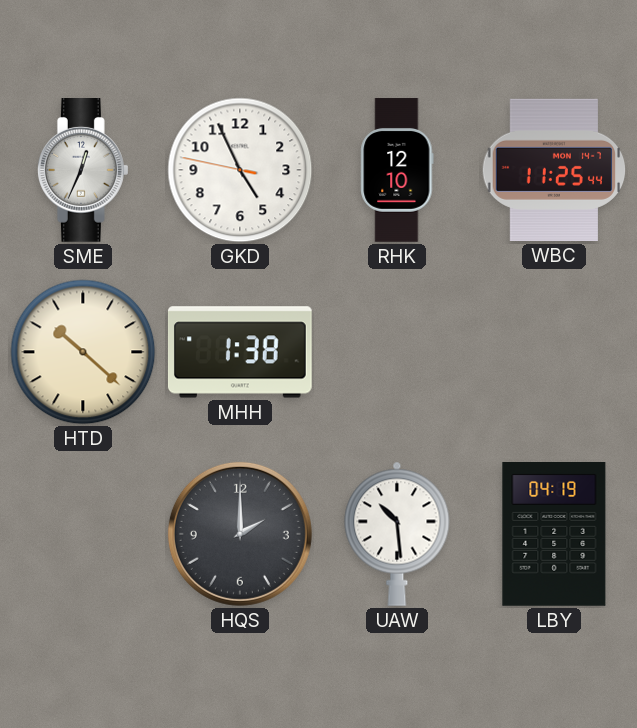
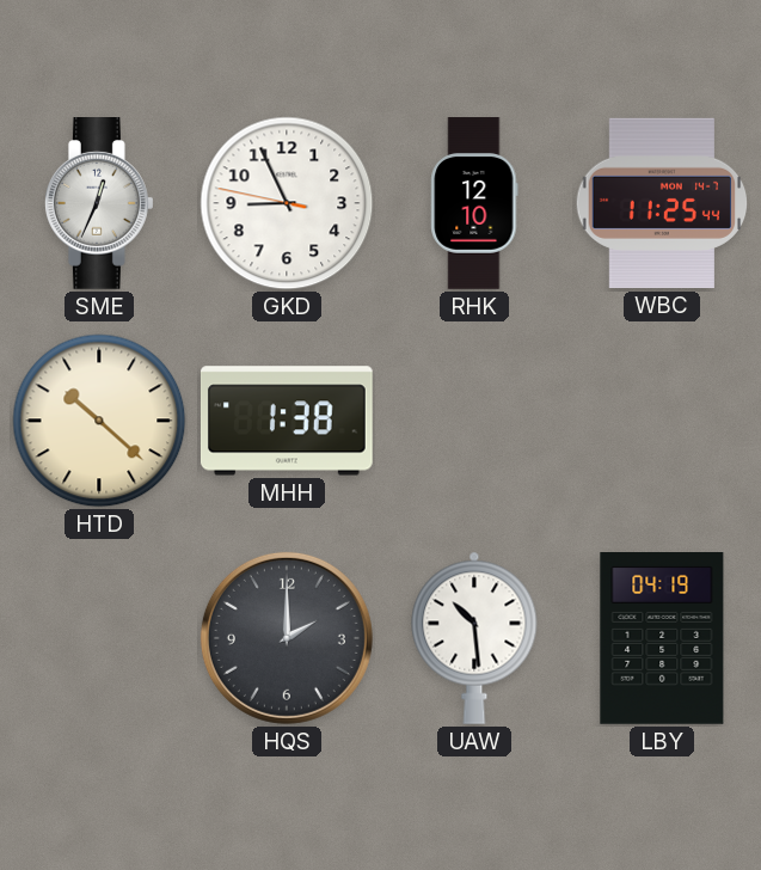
GKD: 4:55 -> 8:55 (287, 203)
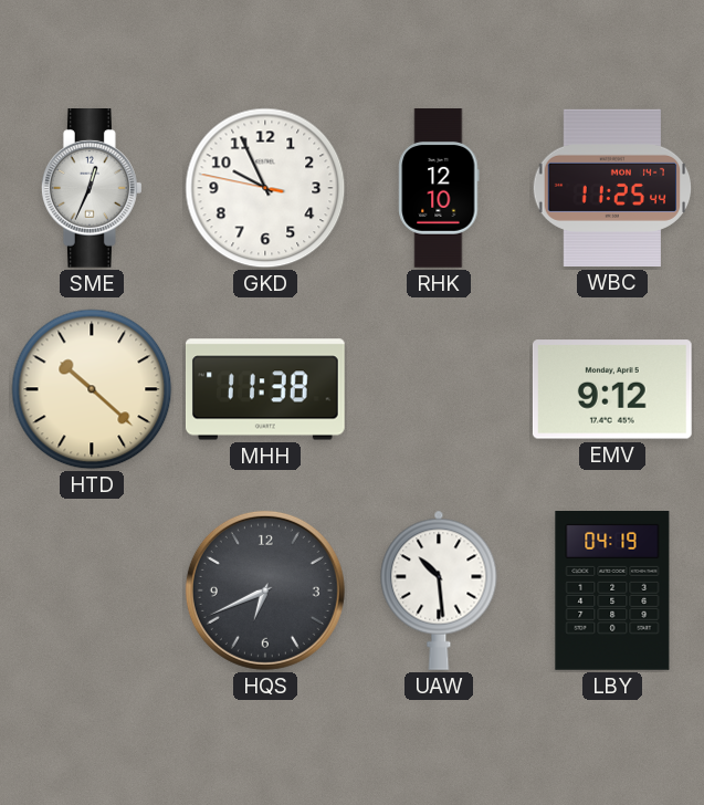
GKD: 8:55 -> 9:55 (265, 188)
MHH: 1:38 -> 11:38 (265, 389)
EMV: none -> 9:12 (612, 389)
HQS: 2:00 -> 6:41 (265, 590)
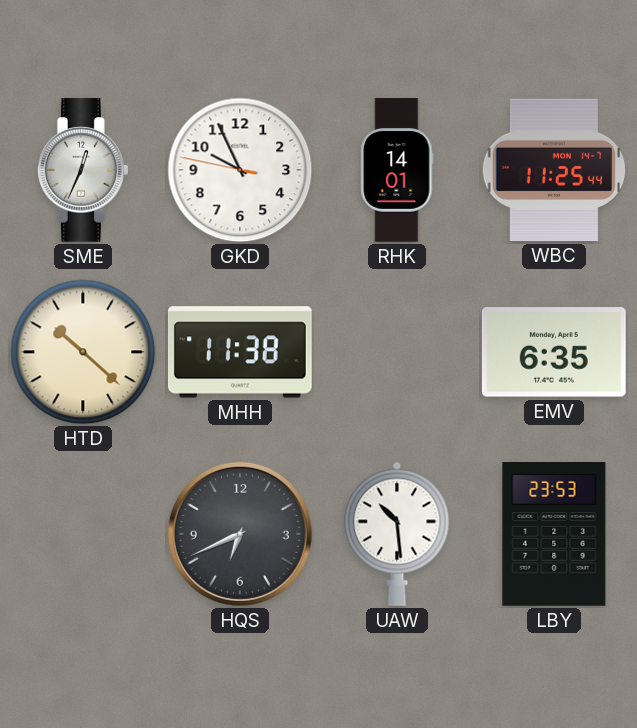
RHK: 12:10 -> 14:01 (397, 170)
EMV: 9:12 -> 6:35 (554, 352)
LBY: 04:19 -> 23:53 (554, 535)
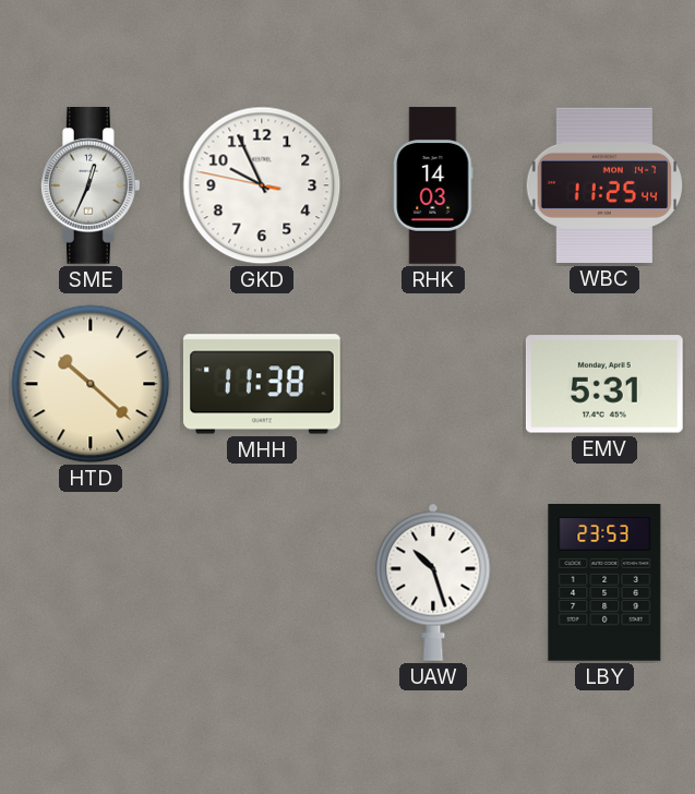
RHK: 14:01 -> 14:03 (433, 185)
EMV: 6:35 -> 5:31 (604, 384)
HQS: 6:41 -> none (240, 534)
UAW: 10:29 -> 10:27 (433, 582)
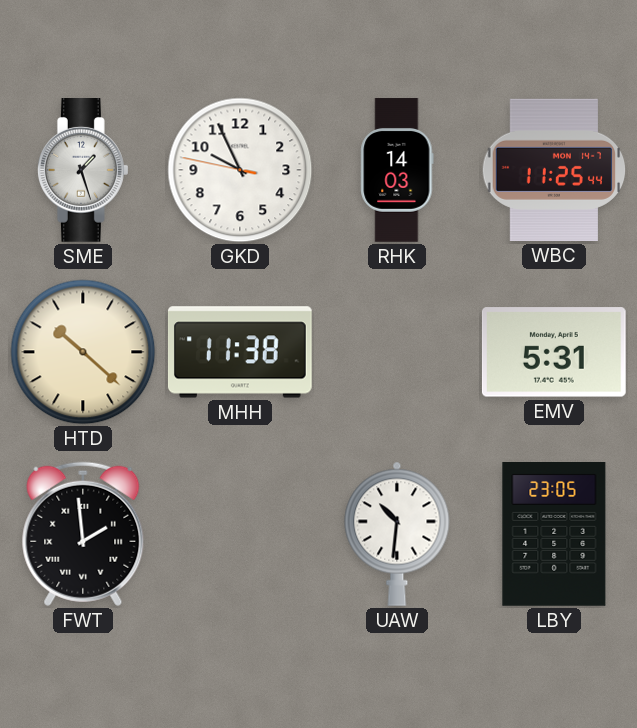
SME: 12:34 -> 1:27 (83, 171)
FWT: none -> 1:59 (83, 534)
UAW: 10:27 -> 10:31 (397, 534)
LBY: 23:53 -> 23:05 (554, 535)
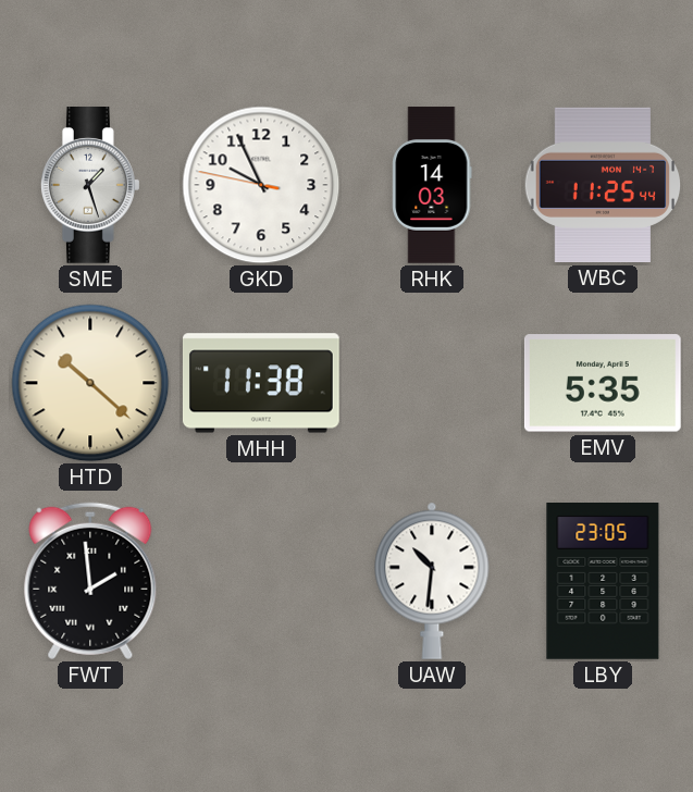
EMV: 5:31 -> 5:35 (603, 383)
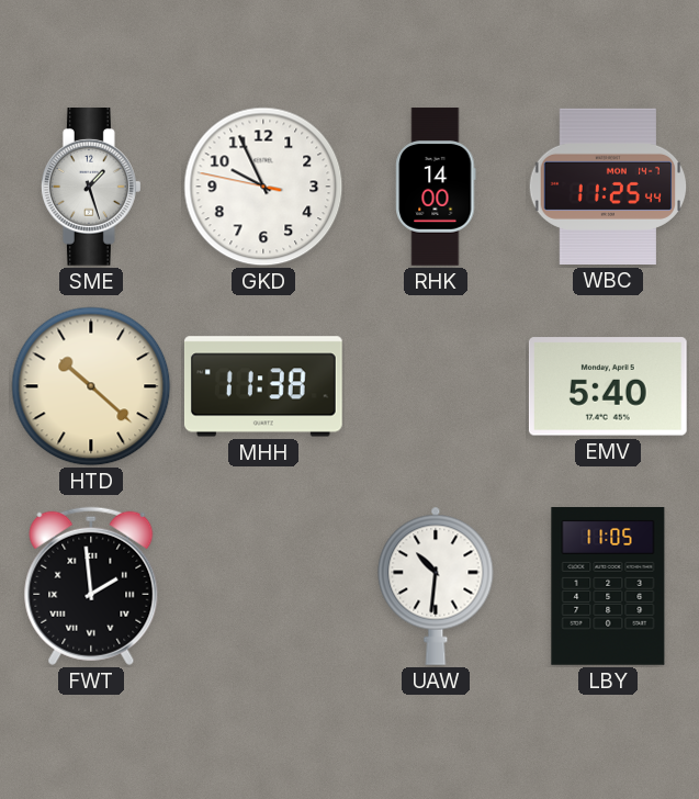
RHK: 14:03 -> 14:00 (436, 187)
EMV: 5:35 -> 5:40 (608, 386)
LBY: 23:05 -> 11:05 (608, 587)
